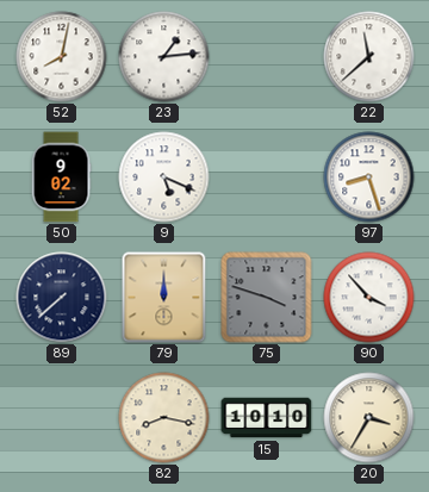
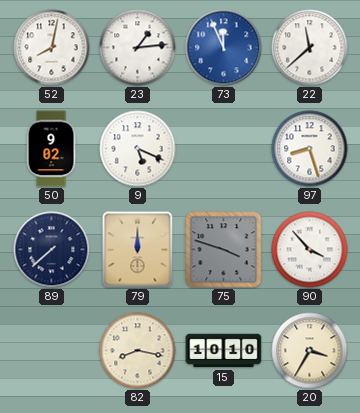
73: none -> 11:56 (224, 48)
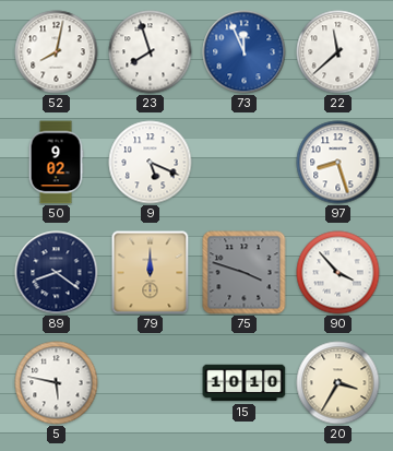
23: 1:14 -> 7:57 (151, 52)
89: 7:38 -> 8:21 (57, 273)
5: none -> 5:47 (57, 383)
82: 8:17 -> none (138, 351)
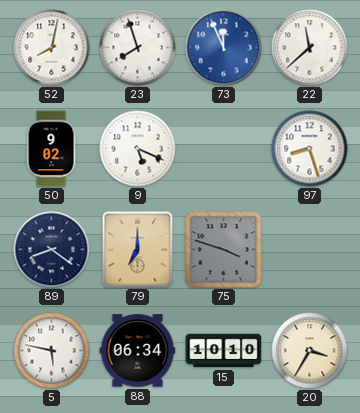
79: 12:00 -> 7:00 (138, 250)
90: 3:53 -> none (338, 273)
88: none -> 06:34 (138, 351)
